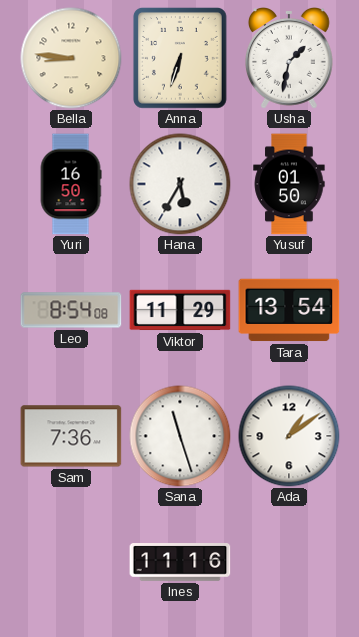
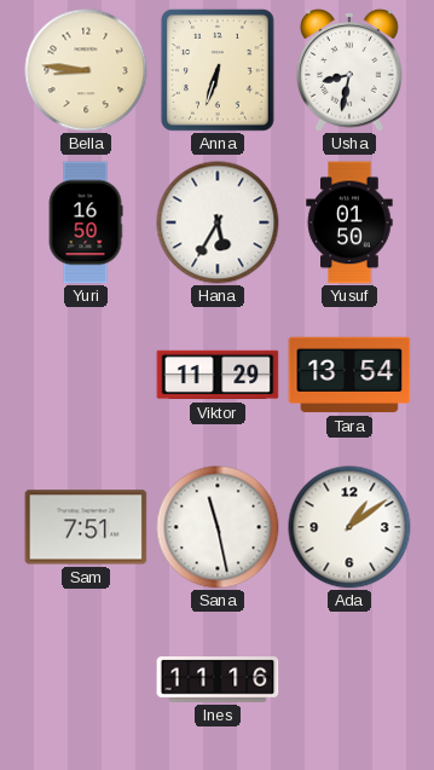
Usha: 1:32 -> 8:32 (351, 71)
Leo: 8:54 -> none (71, 310)
Sam: 7:36 -> 7:51 (86, 527)
Sana: 11:27 -> 11:28 (218, 527)
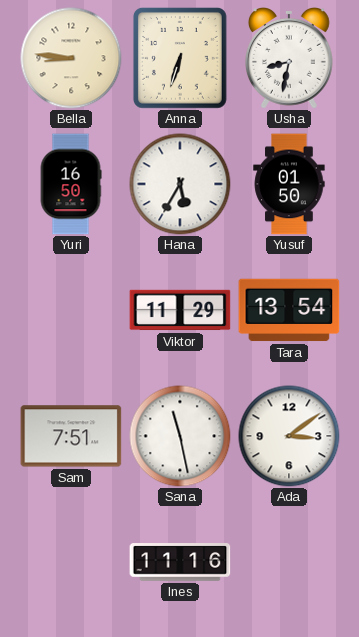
Ada: 1:09 -> 3:09 (289, 436)
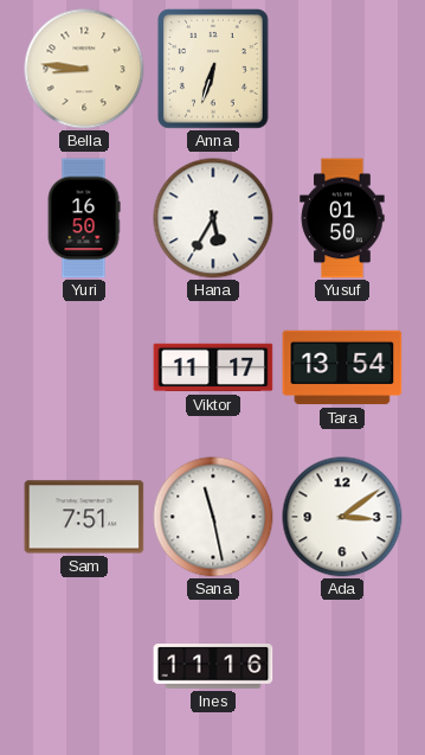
Usha: 8:32 -> none (290, 59)
Viktor: 11:29 -> 11:17 (213, 367)
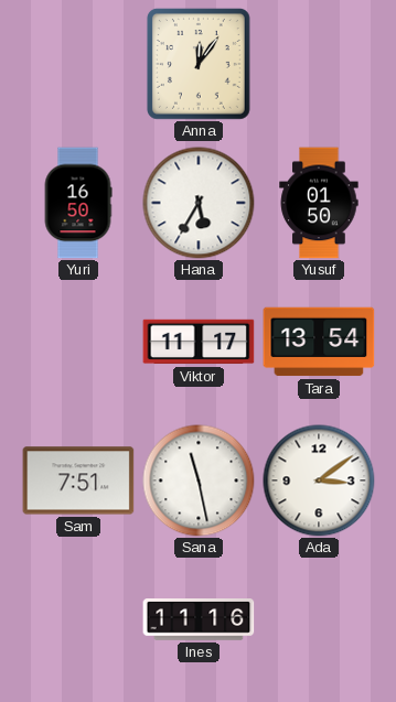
Bella: 8:46 -> none (84, 69)
Anna: 6:33 -> 12:06 (199, 65)
